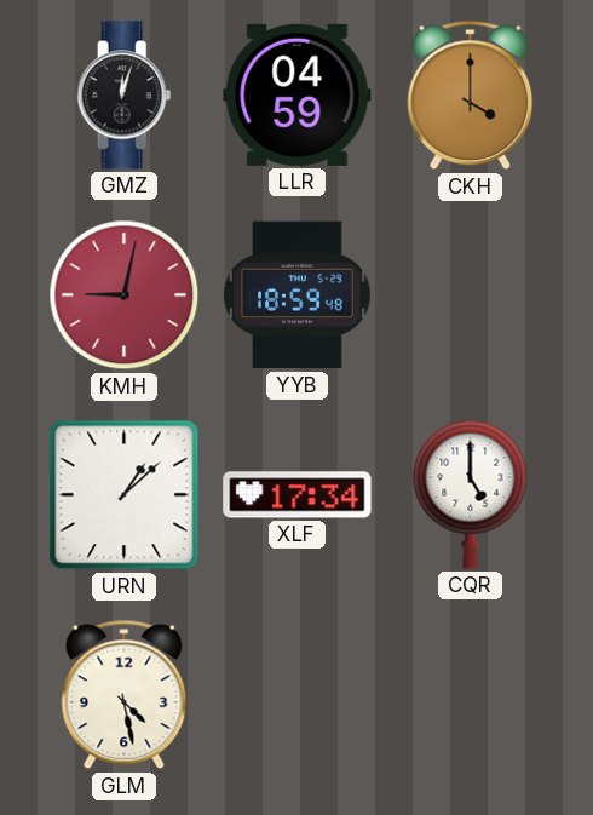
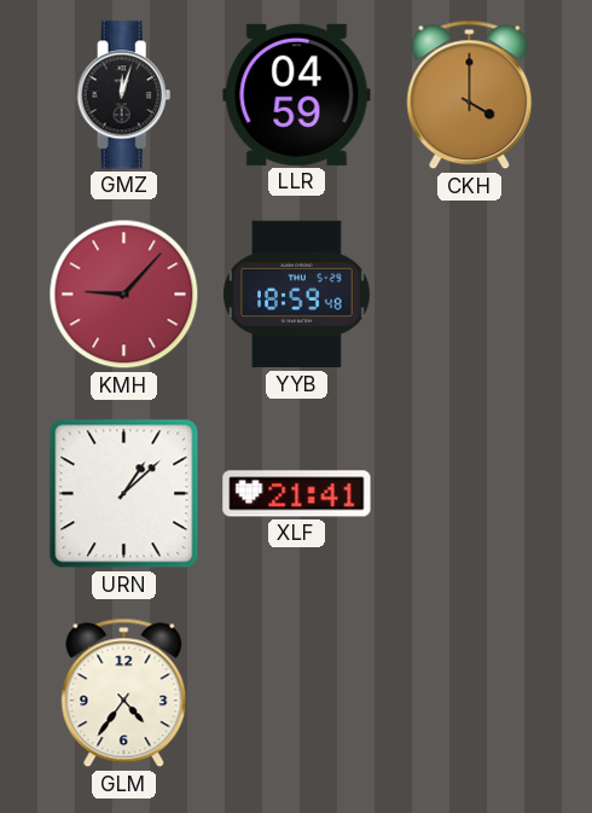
KMH: 9:02 -> 9:07 (124, 295)
XLF: 17:34 -> 21:41 (297, 494)
CQR: 5:00 -> none (471, 494)
GLM: 4:28 -> 4:36 (124, 693)
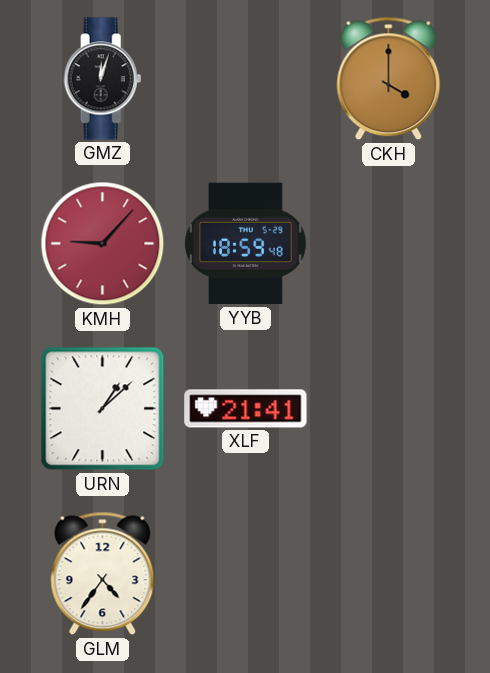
LLR: 04:59 -> none (297, 94)
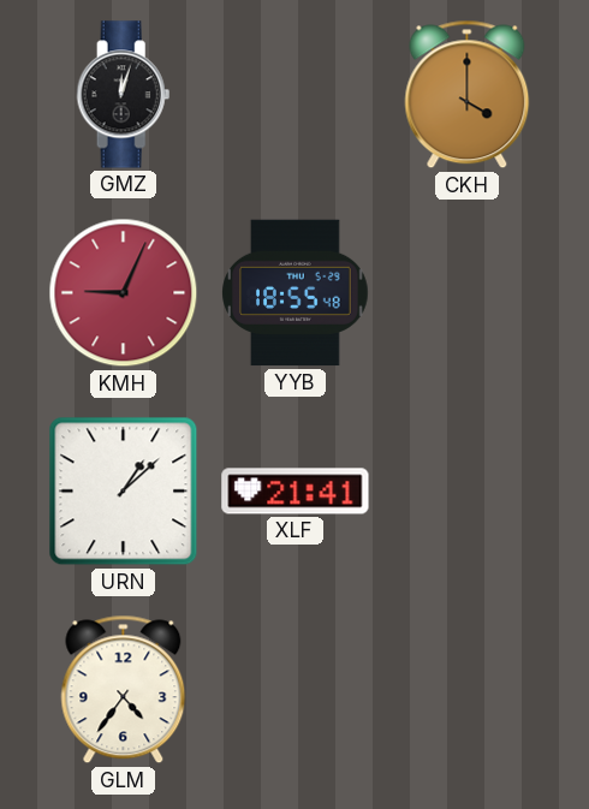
KMH: 9:07 -> 9:04 (124, 293)
YYB: 18:59 -> 18:55 (296, 293)
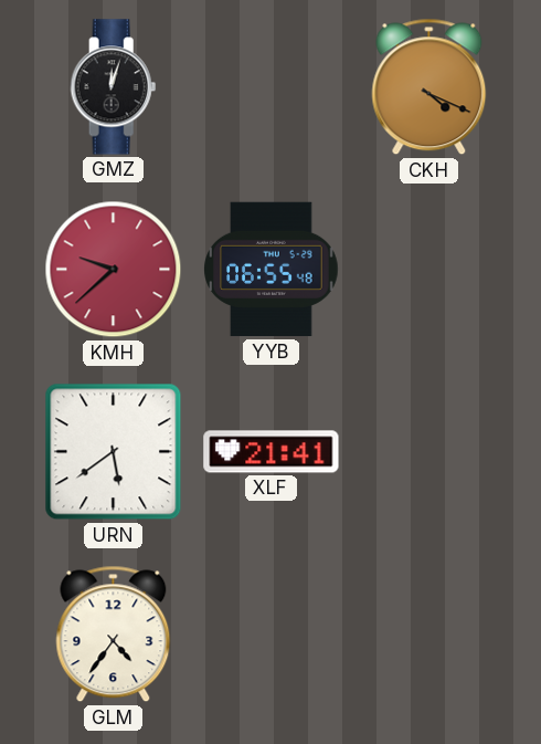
CKH: 4:00 -> 4:19 (429, 87)
KMH: 9:04 -> 9:38 (114, 270)
YYB: 18:55 -> 06:55 (272, 270)
URN: 1:08 -> 5:39 (114, 452)
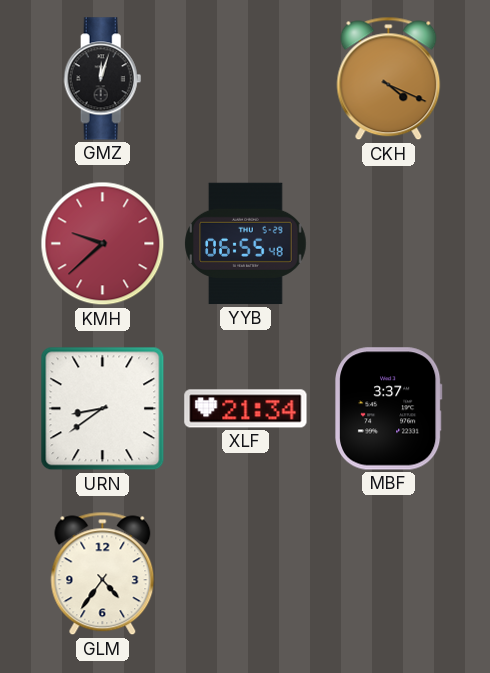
URN: 5:39 -> 8:39 (103, 409)
XLF: 21:41 -> 21:34 (246, 409)
MBF: none -> 3:37 (389, 409)
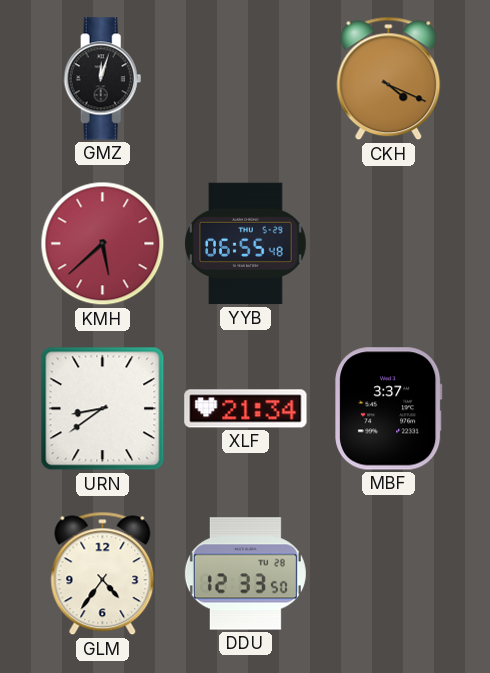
KMH: 9:38 -> 5:38 (103, 244)
DDU: none -> 12:33 (245, 574)
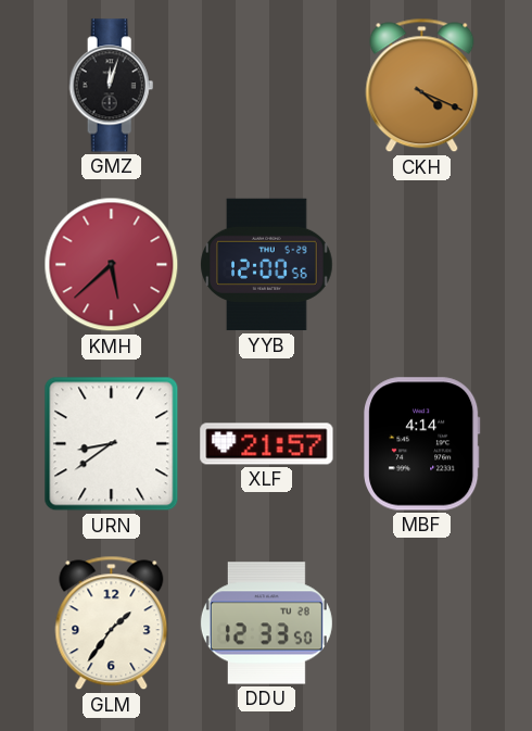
YYB: 06:55 -> 12:00 (267, 265)
XLF: 21:34 -> 21:57 (267, 444)
MBF: 3:37 -> 4:14 (422, 444)
GLM: 4:36 -> 1:36 (112, 623)
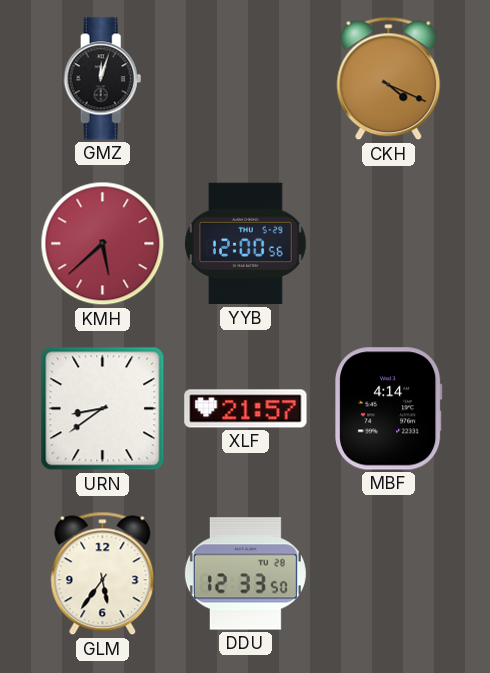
GLM: 1:36 -> 5:36 (103, 574)
